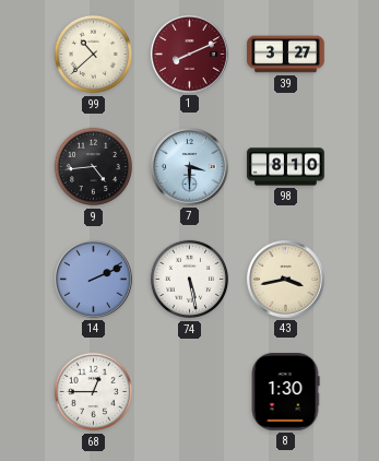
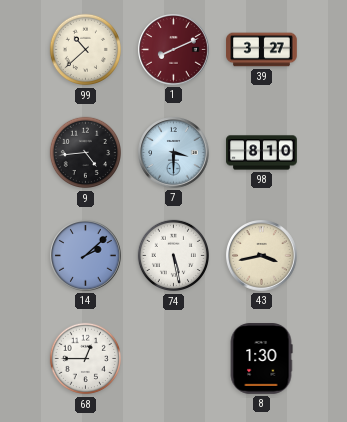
14: 2:11 -> 2:08 (86, 256)
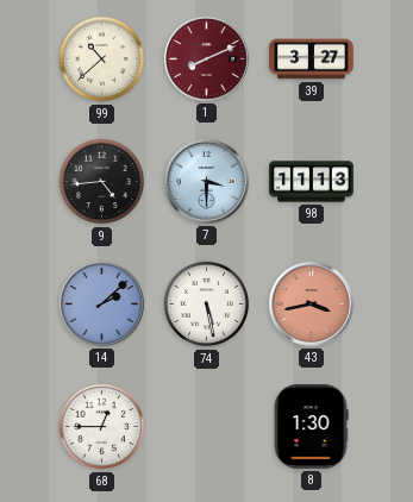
98: 8:10 -> 11:13 (312, 182)
43 dial: cream -> salmon (312, 305)
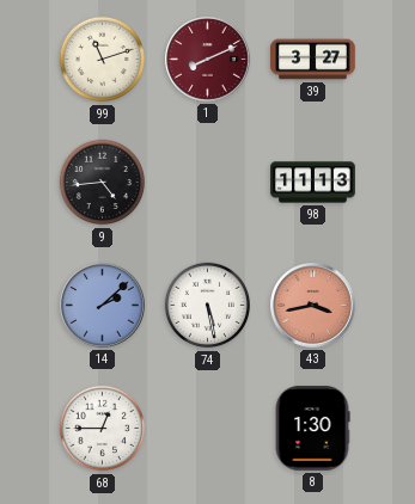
99: 10:38 -> 11:12 (103, 60)
7: 3:30 -> none (207, 182)
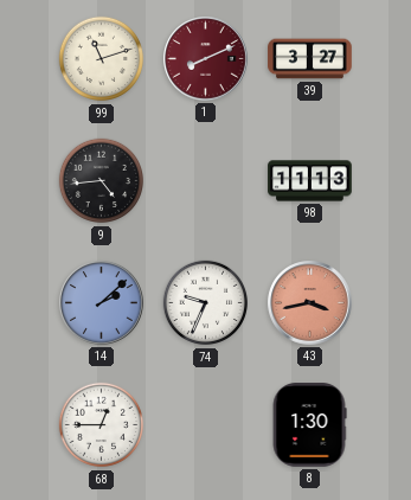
74: 5:28 -> 9:34 (206, 303)
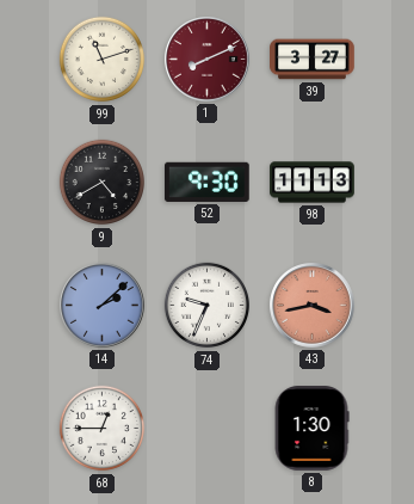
9: 4:44 -> 4:40 (103, 183)
52: none -> 9:30 (208, 182)
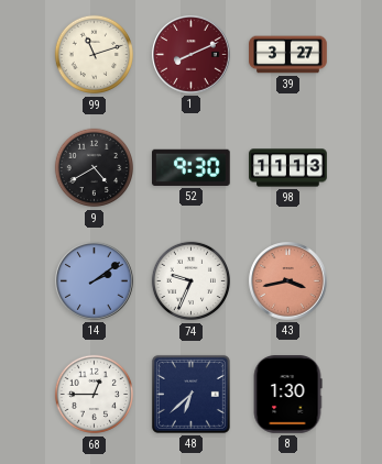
14: 2:08 -> 2:09 (95, 281)
48: none -> 6:38 (190, 394)
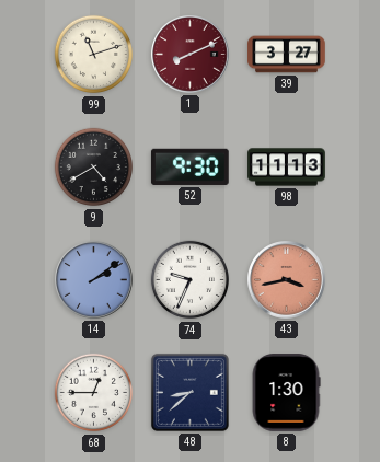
48: 6:38 -> 8:38 (189, 392)
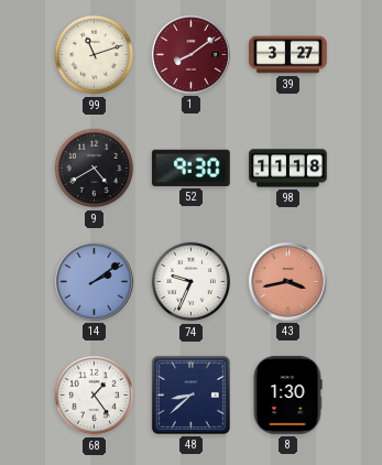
1: 8:11 -> 8:09 (192, 55)
98: 11:13 -> 11:18 (288, 169)
68: 12:45 -> 1:24 (95, 396)
